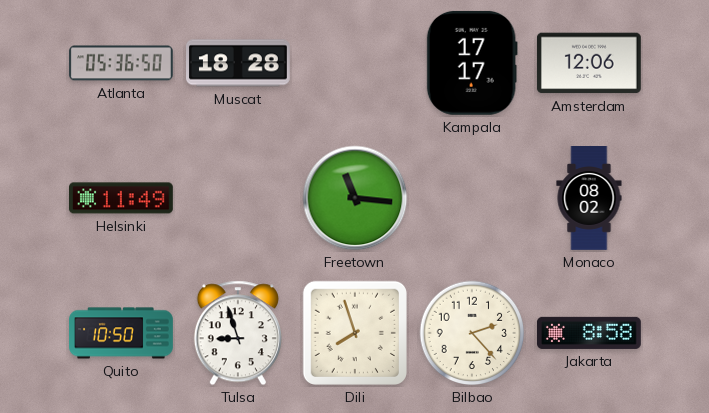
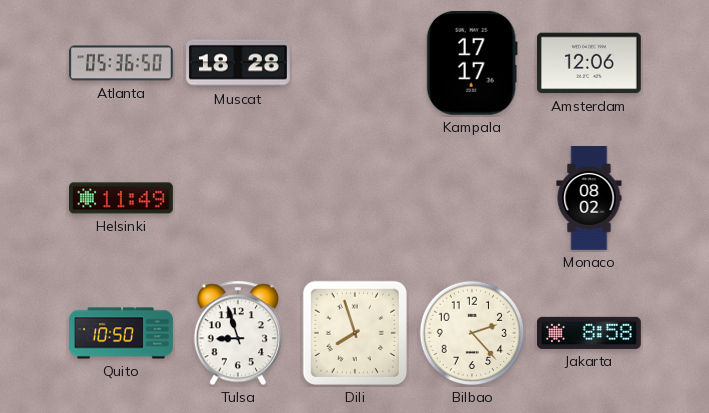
Freetown: 11:16 -> none (355, 198)
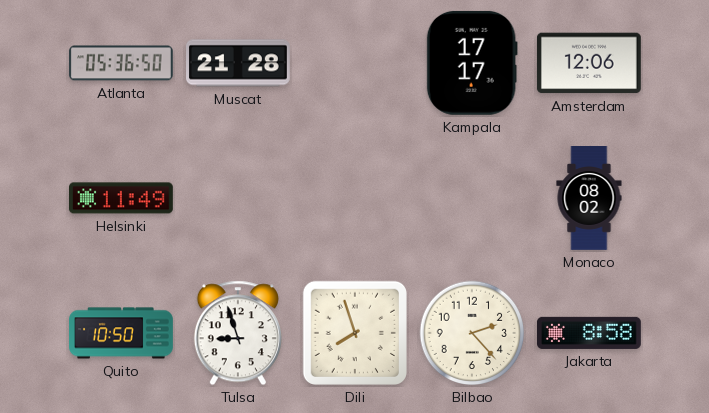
Muscat: 18:28 -> 21:28 (239, 63)
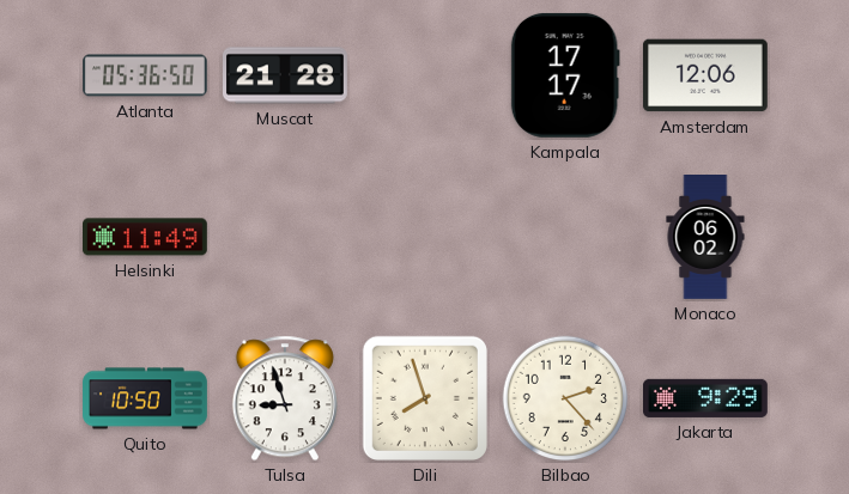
Monaco: 08:02 -> 06:02 (705, 238)
Jakarta: 8:58 -> 9:29 (707, 398)
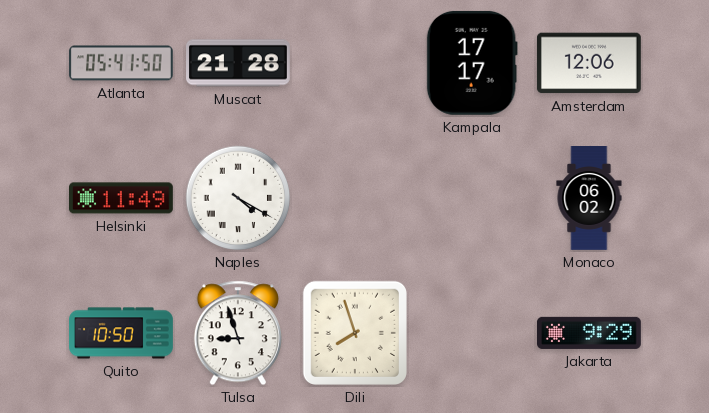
Atlanta: 05:36 -> 05:41 (122, 63)
Naples: none -> 4:20 (238, 198)
Bilbao: 2:23 -> none (565, 398)
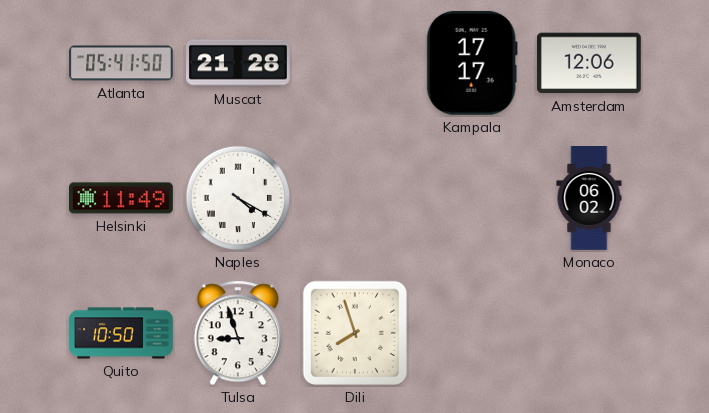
Jakarta: 9:29 -> none (590, 333)
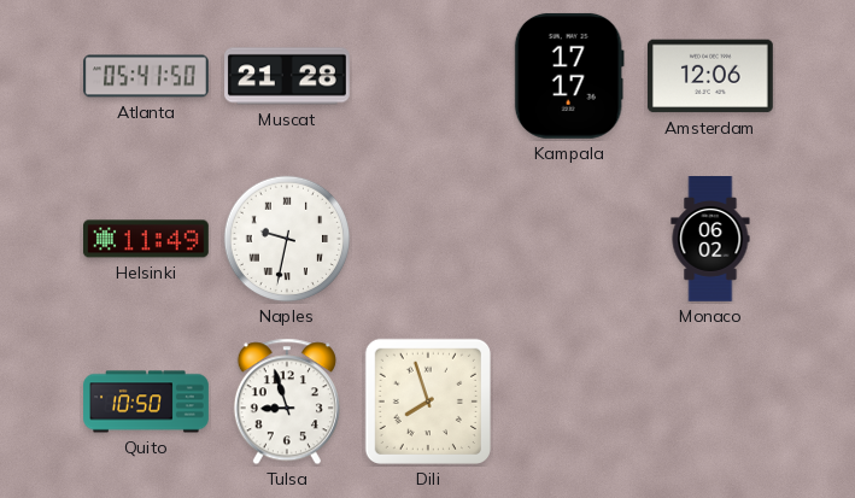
Naples: 4:20 -> 9:32 (287, 239)
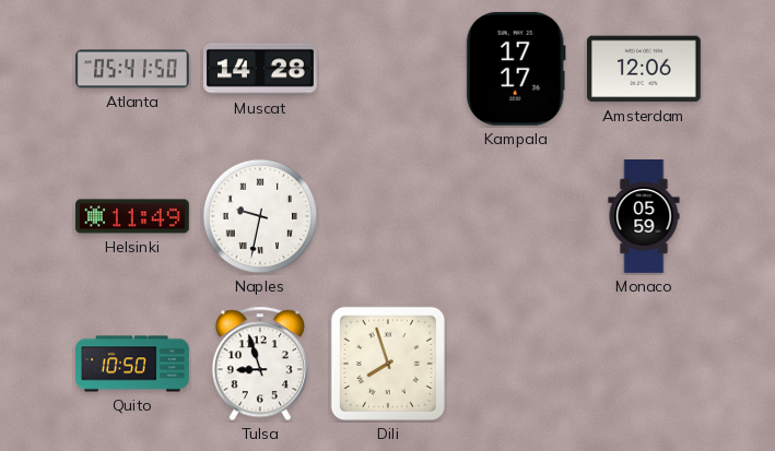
Muscat: 21:28 -> 14:28 (261, 69)
Monaco: 06:02 -> 05:59 (644, 217)
